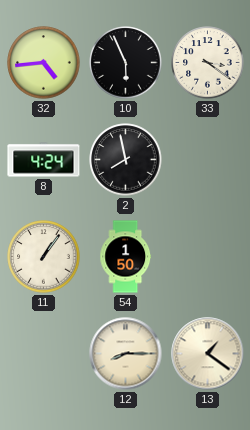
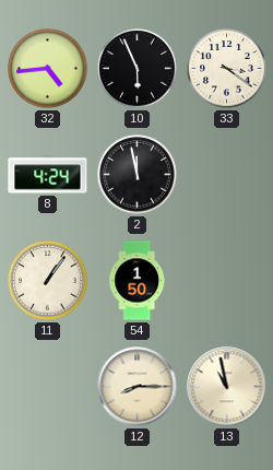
2: 7:58 -> 11:58 (138, 175)
13: 1:21 -> 10:58 (227, 387)
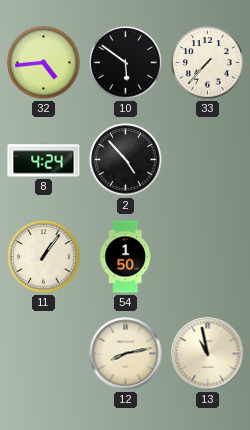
10: 5:56 -> 5:51 (126, 63)
33: 3:21 -> 7:37 (208, 63)
2: 11:58 -> 4:53 (126, 160)
12: 8:15 -> 8:13 (126, 354)
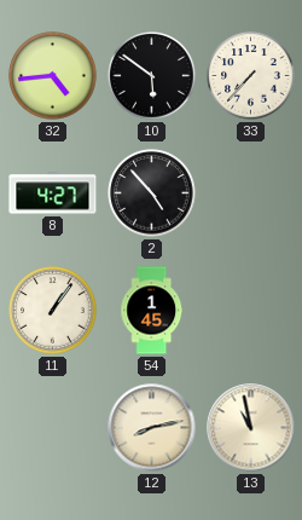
8: 4:24 -> 4:27 (53, 193)
54: 1:50 -> 1:45 (152, 311)
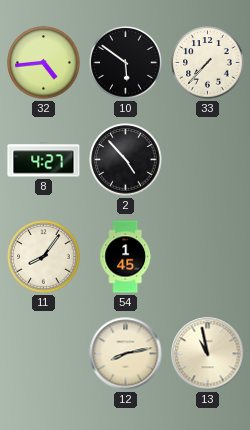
11: 1:06 -> 8:06 (44, 257)
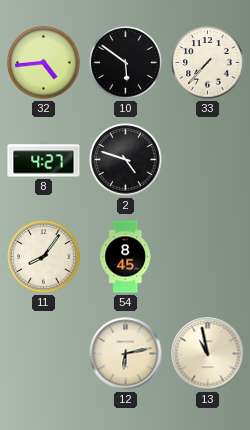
2: 4:53 -> 4:48 (126, 160)
54: 1:45 -> 8:45 (126, 257)
12: 8:13 -> 6:13 (126, 354)
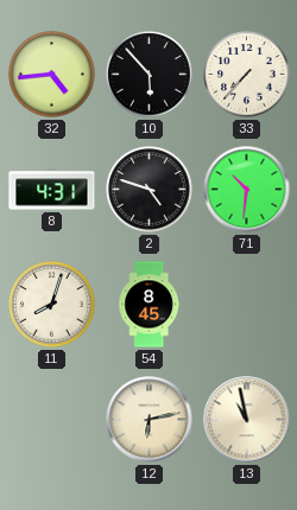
10: 5:51 -> 5:53 (150, 75)
8: 4:27 -> 4:31 (52, 190)
71: none -> 10:31 (247, 190)
11: 8:06 -> 8:03 (52, 305)
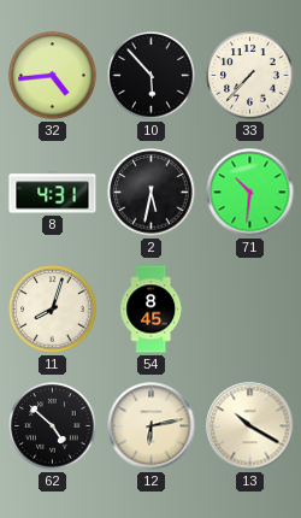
2: 4:48 -> 5:32 (152, 193)
62: none -> 4:52 (53, 426)
13: 10:58 -> 10:20 (250, 426)
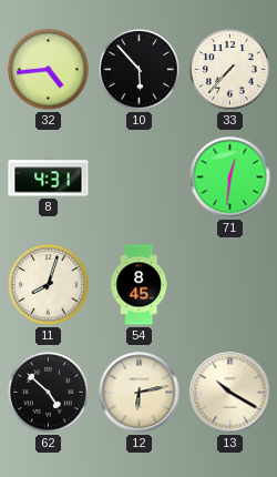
2: 5:32 -> none (152, 193)
71: 10:31 -> 12:31 (230, 177)
